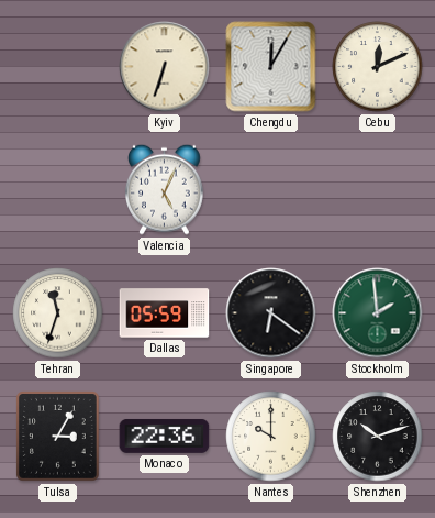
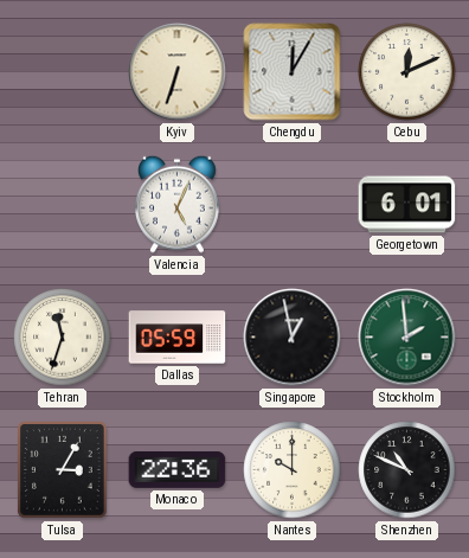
Georgetown: none -> 6:01 (407, 205)
Singapore: 6:21 -> 12:58 (293, 338)
Shenzhen: 10:12 -> 10:49 (407, 470)
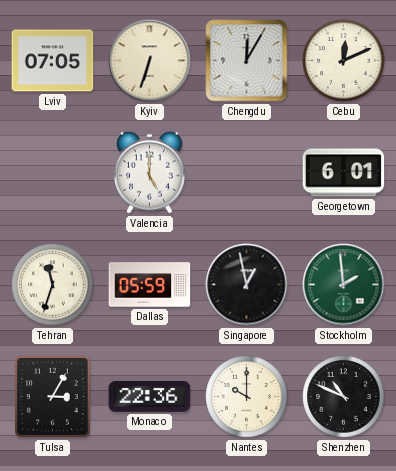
Lviv: none -> 07:05 (53, 61)
Valencia: 5:04 -> 5:00 (150, 172)
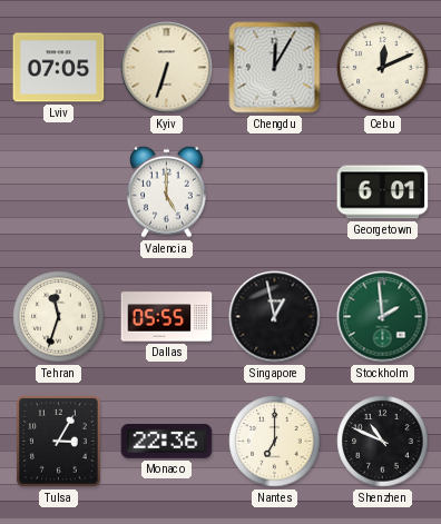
Dallas: 05:59 -> 05:55 (167, 317)
Nantes: 10:00 -> 7:00 (275, 442)
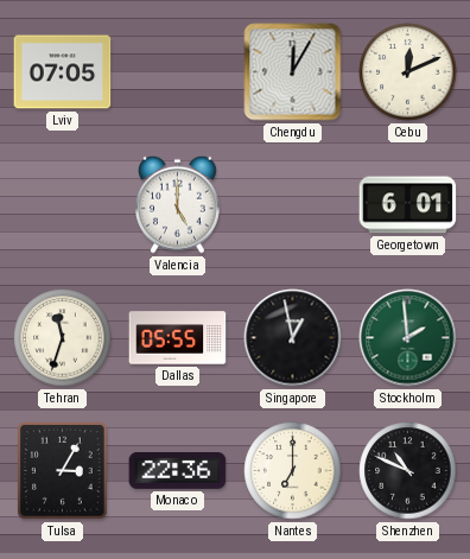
Kyiv: 6:33 -> none (167, 68)
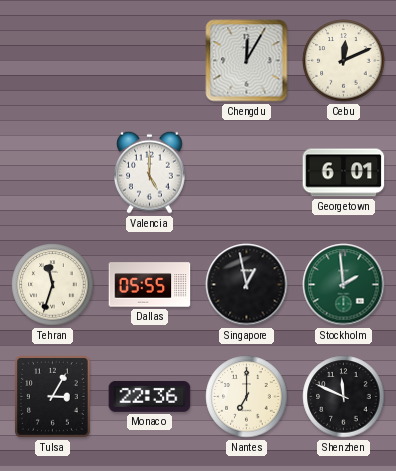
Lviv: 07:05 -> none (63, 72)
Shenzhen: 10:49 -> 11:49 (344, 397)
